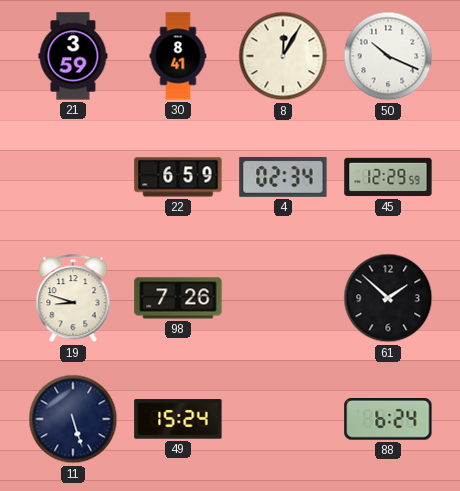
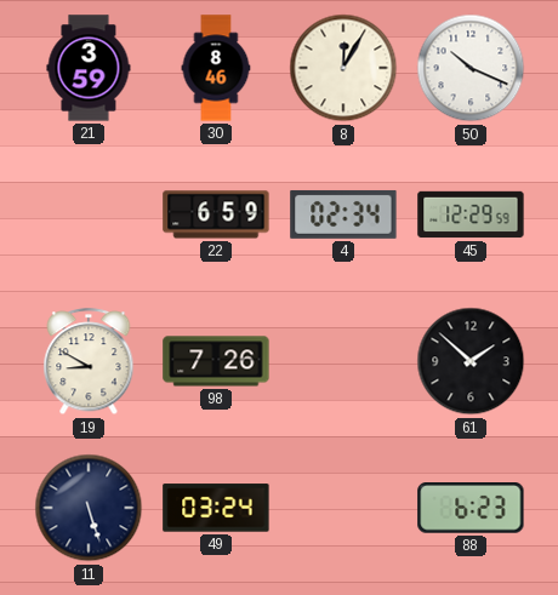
30: 8:41 -> 8:46 (216, 68)
19: 8:48 -> 8:50 (89, 362)
49: 15:24 -> 03:24 (216, 508)
88: 6:24 -> 6:23 (471, 509)
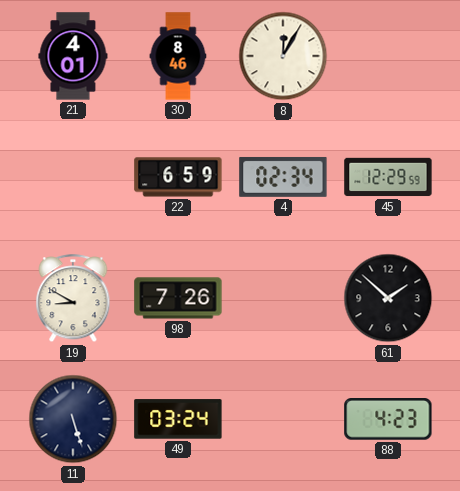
21: 3:59 -> 4:01 (73, 56)
50: 10:19 -> none (471, 68)
88: 6:23 -> 4:23 (388, 420)
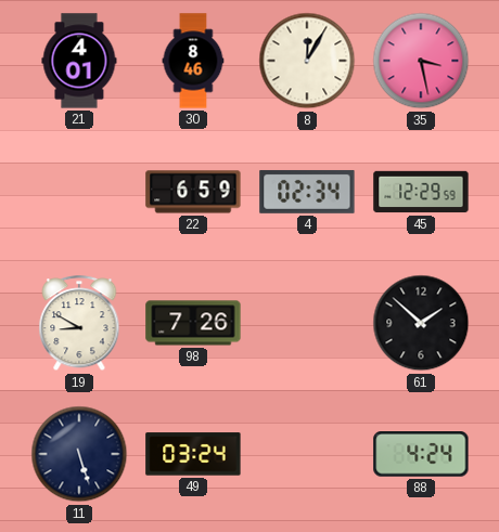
35: none -> 3:28 (421, 61)
88: 4:23 -> 4:24 (421, 455)
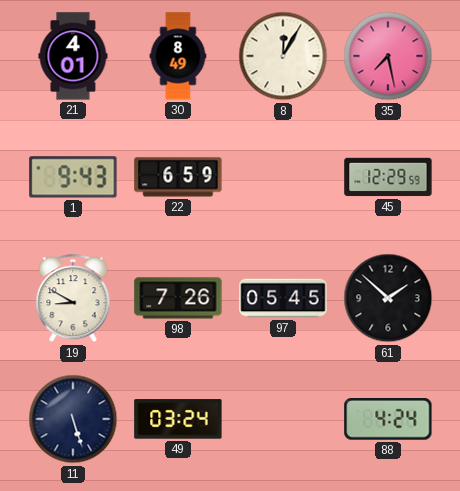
30: 8:46 -> 8:49 (178, 56)
35: 3:28 -> 7:28 (388, 56)
1: none -> 9:43 (73, 177)
4: 02:34 -> none (307, 192)
97: none -> 05:45 (283, 298)
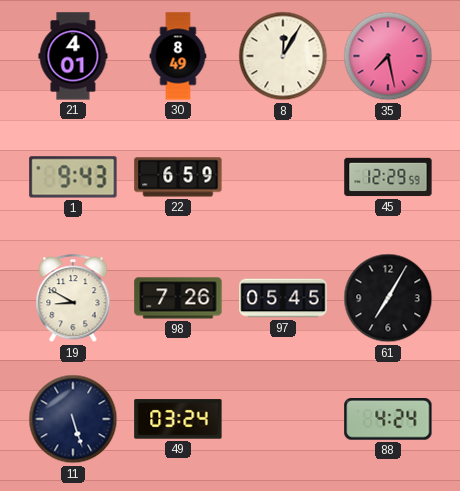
61: 1:52 -> 7:05 (388, 298)
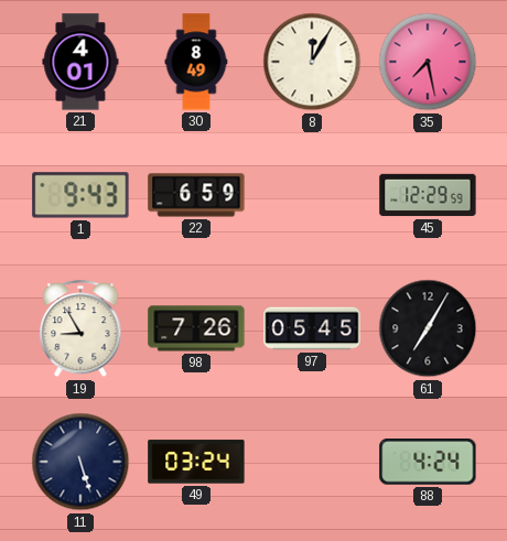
19: 8:50 -> 8:55 (80, 329)
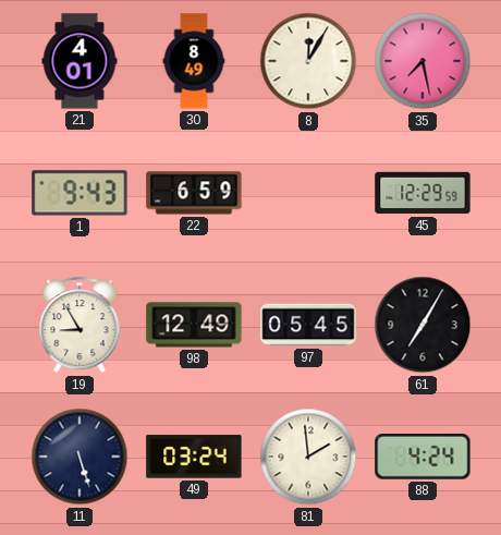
98: 7:26 -> 12:49 (194, 325)
81: none -> 1:59 (308, 457)
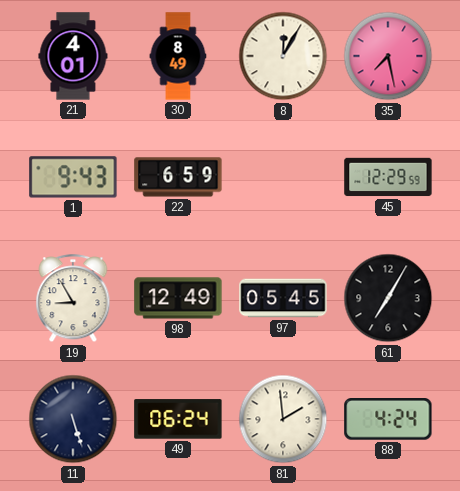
49: 03:24 -> 06:24 (178, 419)
